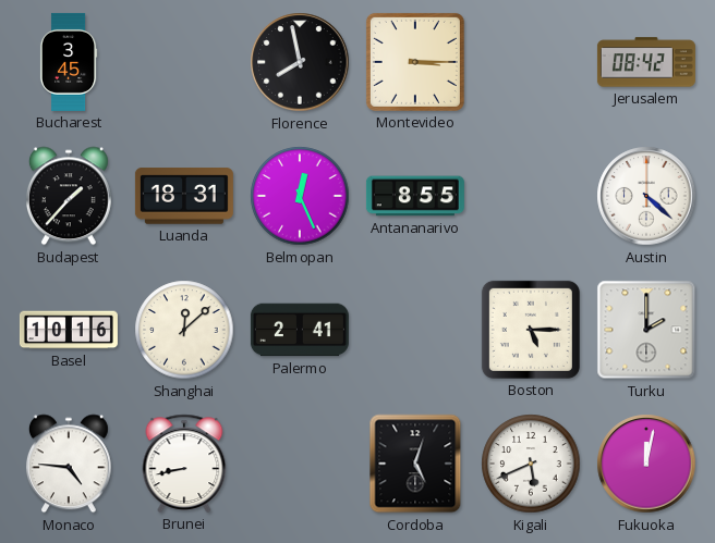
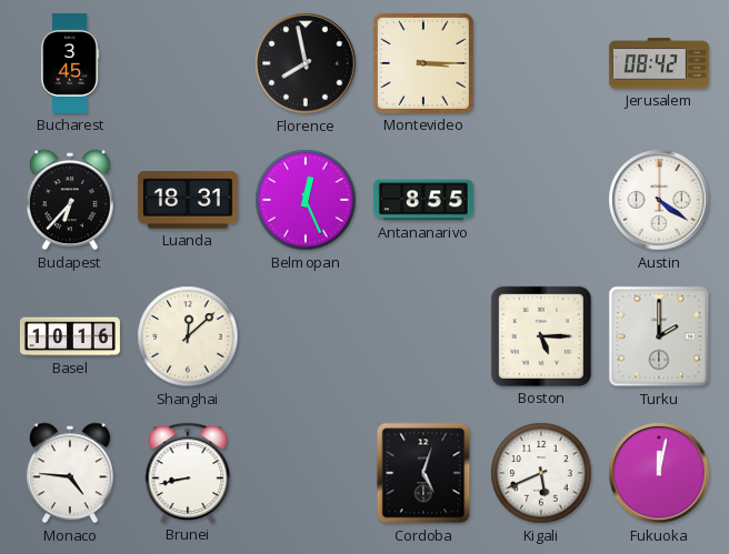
Budapest: 1:37 -> 6:37 (70, 200)
Austin: 4:22 -> 4:21 (659, 200)
Palermo: 2:41 -> none (300, 330)
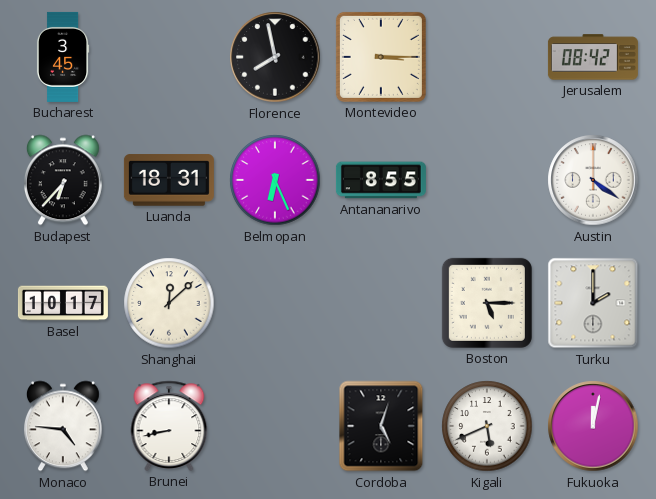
Belmopan: 12:26 -> 6:26 (275, 180)
Basel: 10:16 -> 10:17 (63, 303)
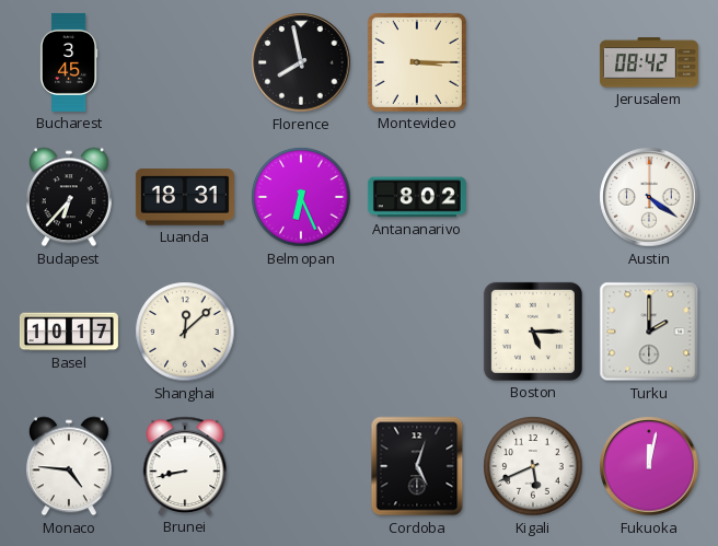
Antananarivo: 8:55 -> 8:02 (417, 197)
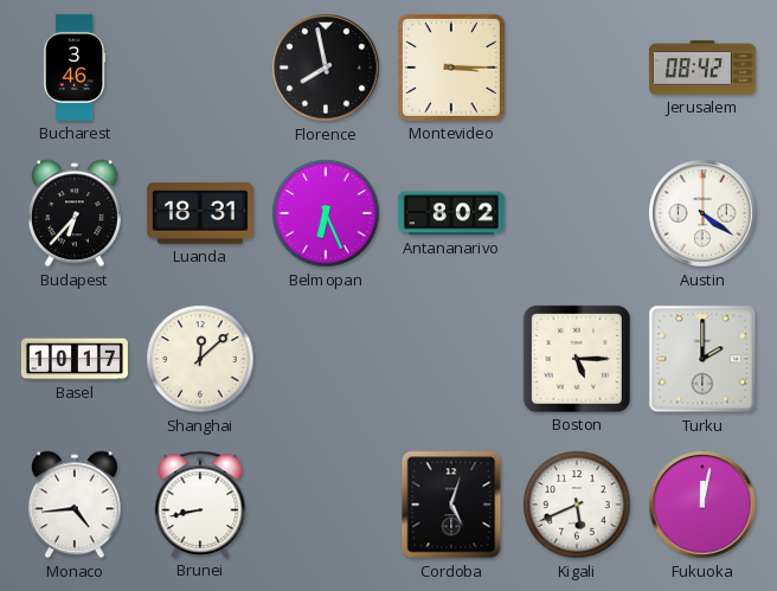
Bucharest: 3:45 -> 3:46 (75, 68)
Monaco: 4:46 -> 4:44 (75, 505)
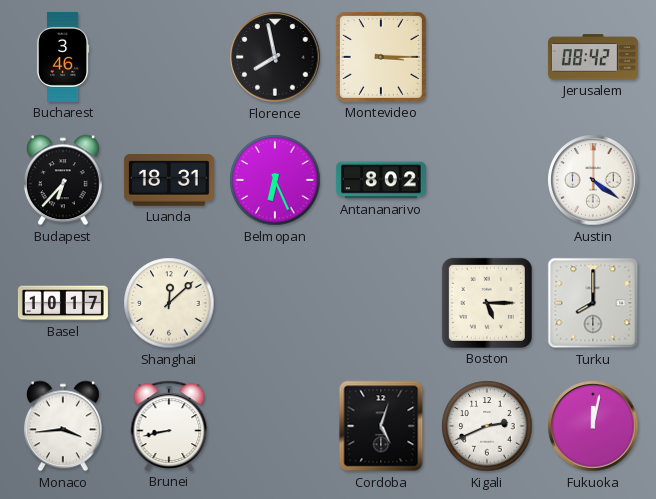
Turku: 2:00 -> 8:00 (593, 303)
Monaco: 4:44 -> 3:44 (63, 426)
Kigali: 5:41 -> 2:41 (487, 426)
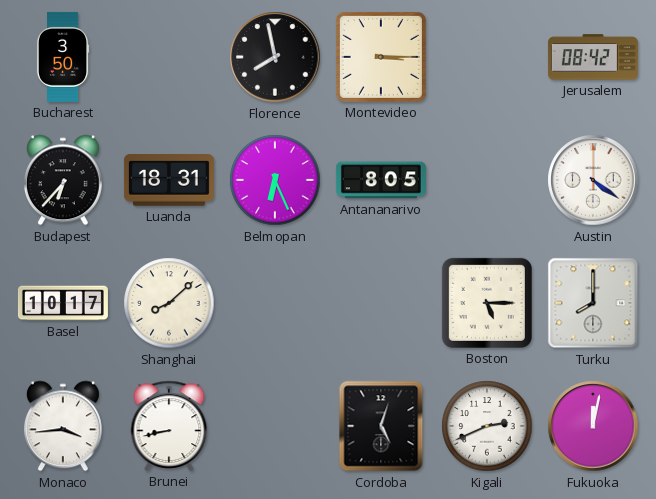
Bucharest: 3:46 -> 3:50 (63, 57)
Antananarivo: 8:02 -> 8:05 (381, 180)
Shanghai: 12:08 -> 8:08 (169, 303)
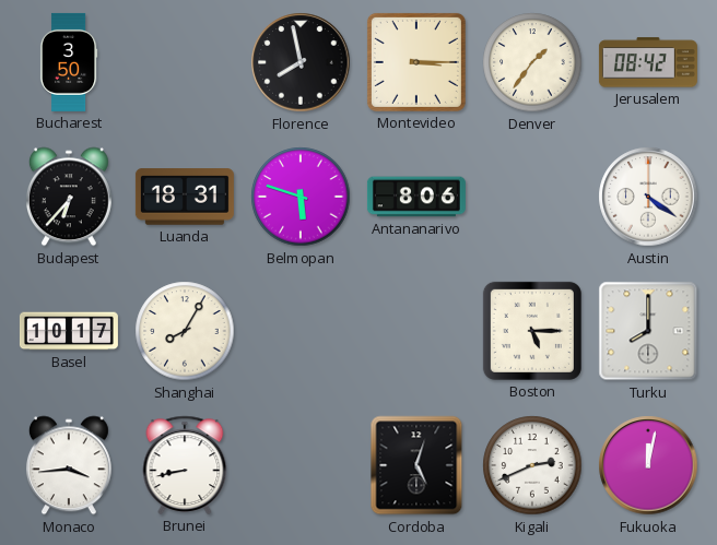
Denver: none -> 1:36 (532, 62)
Belmopan: 6:26 -> 5:48 (301, 197)
Antananarivo: 8:05 -> 8:06 (416, 197)
Shanghai: 8:08 -> 8:05 (185, 331)
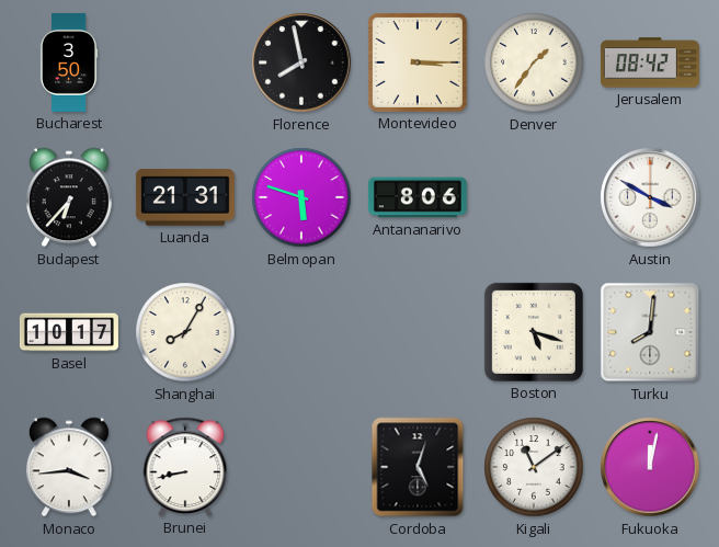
Luanda: 18:31 -> 21:31 (185, 197)
Austin: 4:21 -> 3:50 (650, 197)
Boston: 5:15 -> 5:18 (534, 332)
Turku: 8:00 -> 8:01 (650, 332)
Kigali: 2:41 -> 11:09 (534, 467)
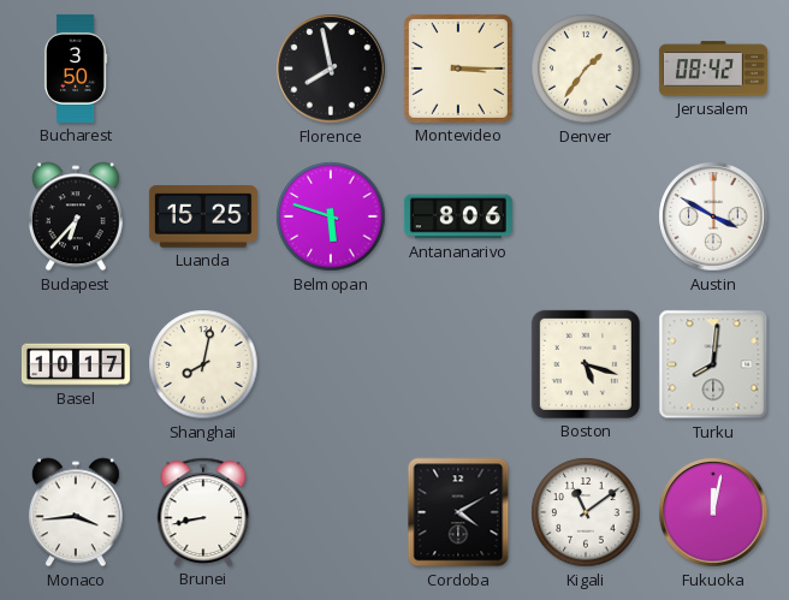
Luanda: 21:31 -> 15:25 (203, 216)
Shanghai: 8:05 -> 8:02 (203, 364)
Cordoba: 5:03 -> 4:10 (458, 512)
